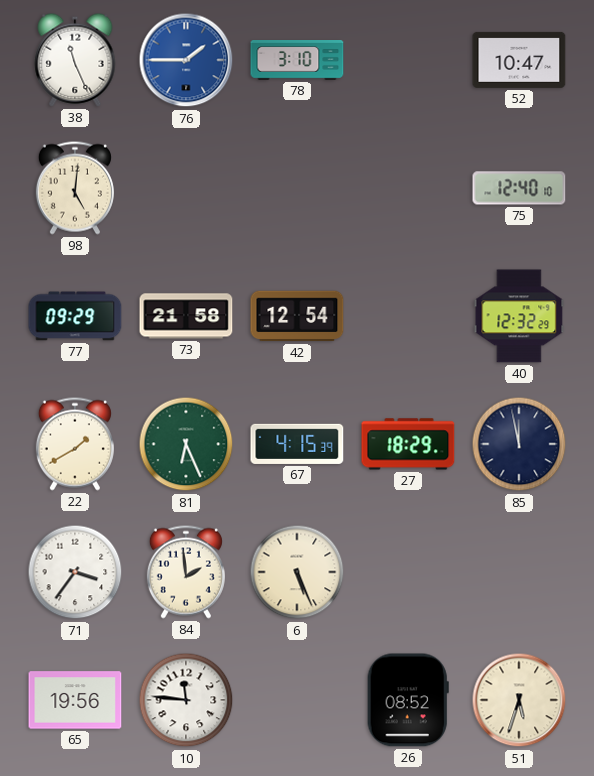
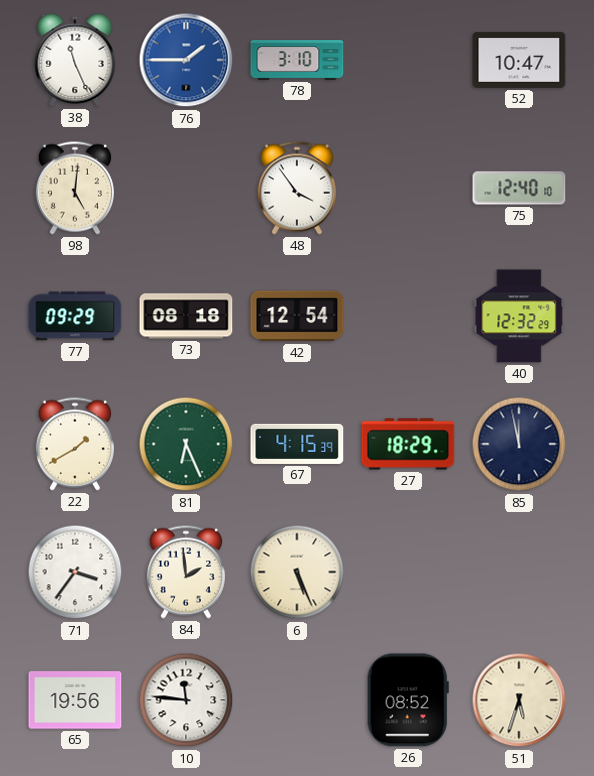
48: none -> 3:54 (297, 188)
73: 21:58 -> 08:18 (186, 316)
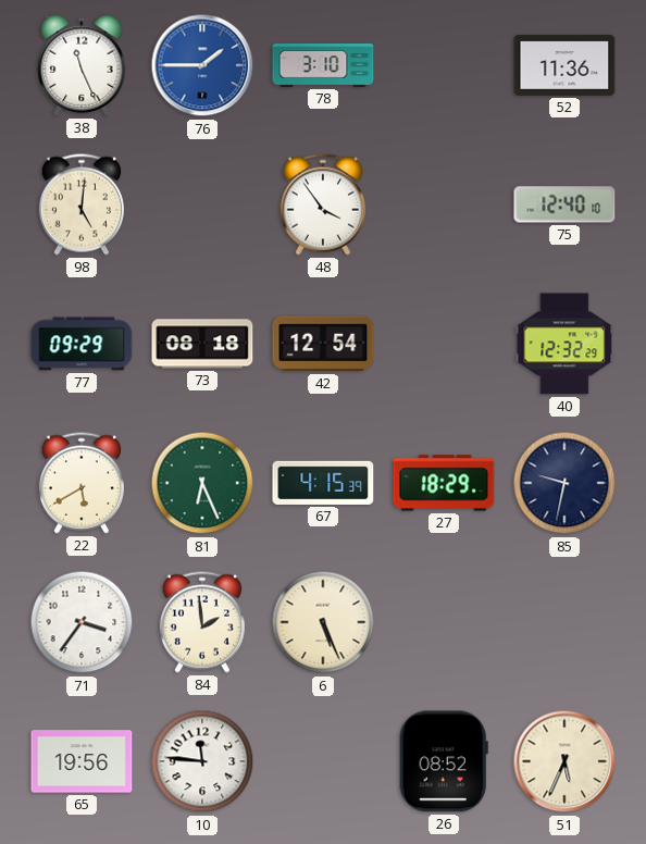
52: 10:47 -> 11:36 (564, 65)
22: 1:40 -> 5:40 (82, 483)
85: 11:58 -> 9:32 (564, 483)
51: 5:33 -> 5:34 (564, 761)
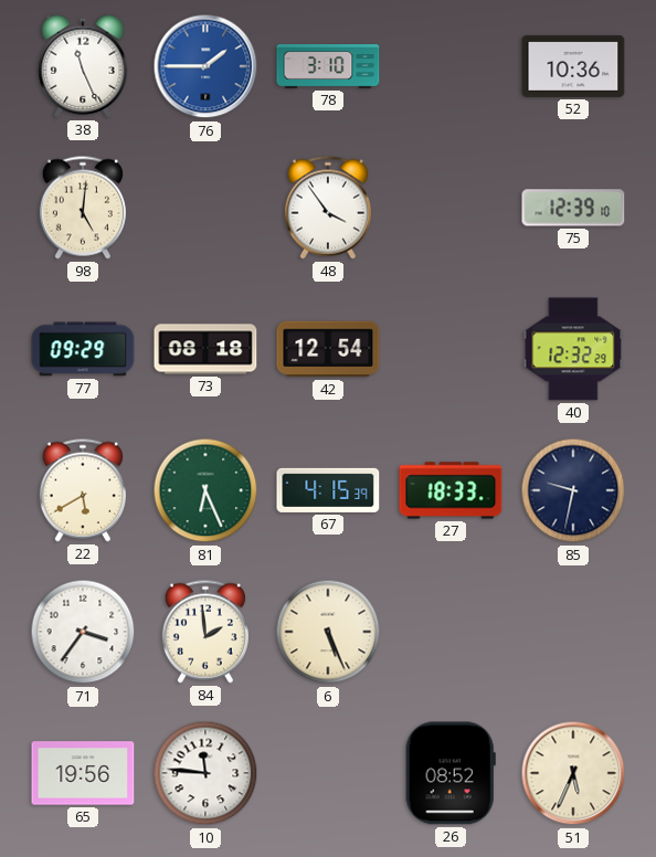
52: 11:36 -> 10:36 (573, 66)
75: 12:40 -> 12:39 (573, 208)
27: 18:29 -> 18:33 (451, 490)
